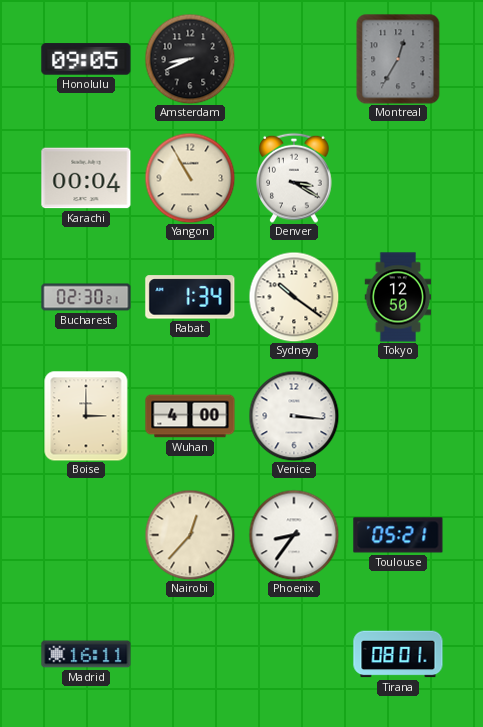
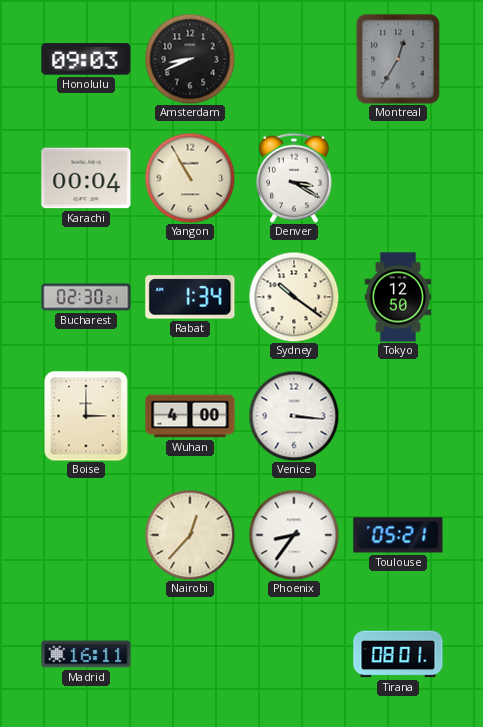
Honolulu: 09:05 -> 09:03 (86, 59)
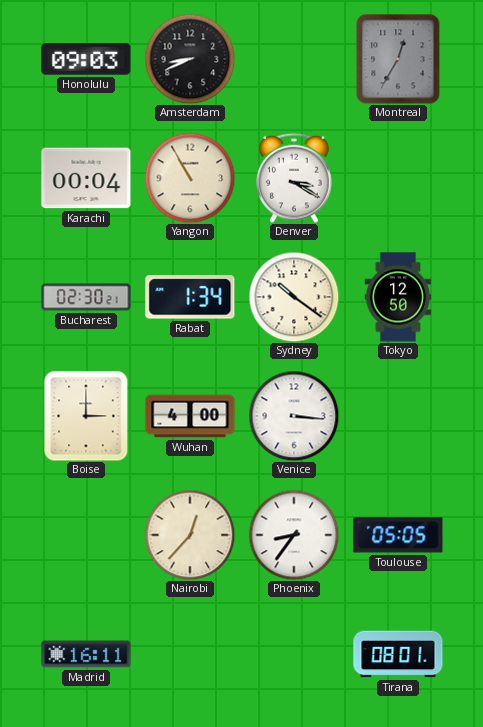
Toulouse: 05:21 -> 05:05 (398, 535)
